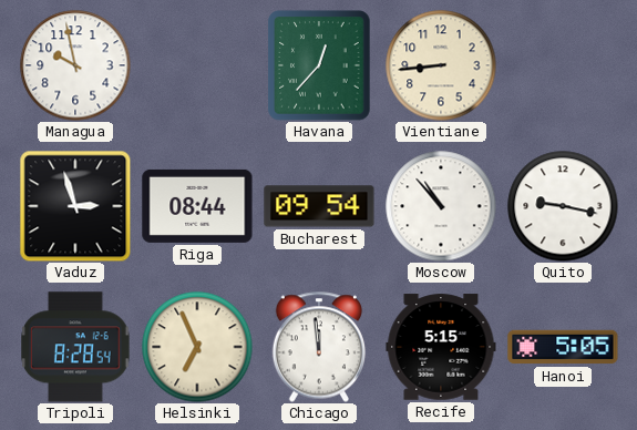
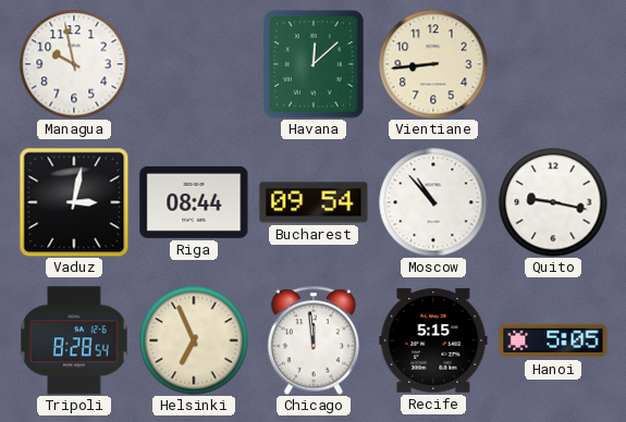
Havana: 12:37 -> 12:08 (314, 64)
Vaduz: 2:57 -> 3:02 (74, 202)
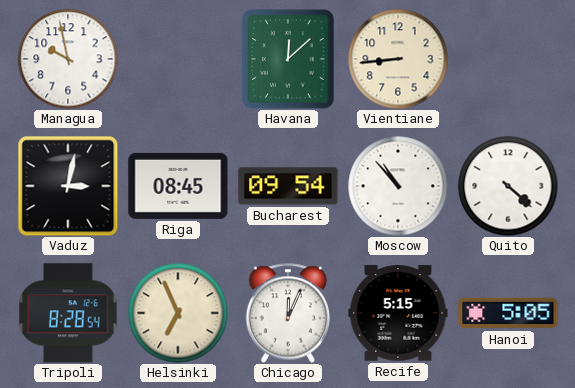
Riga: 08:44 -> 08:45 (178, 186)
Quito: 9:17 -> 4:22 (508, 186)
Chicago: 11:59 -> 12:04 (287, 313)
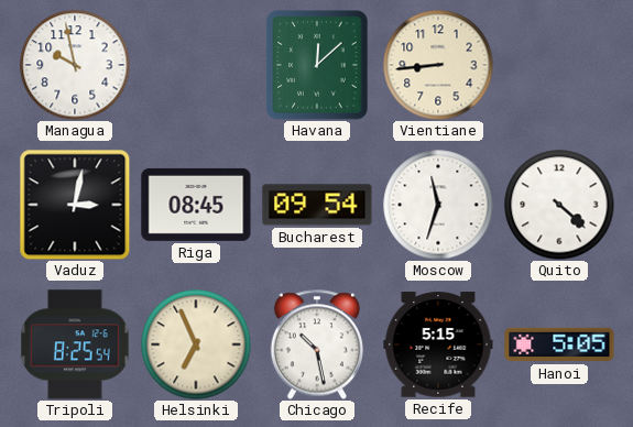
Moscow: 10:53 -> 11:33 (438, 205)
Tripoli: 8:28 -> 8:25 (76, 344)
Chicago: 12:04 -> 10:28 (316, 344)
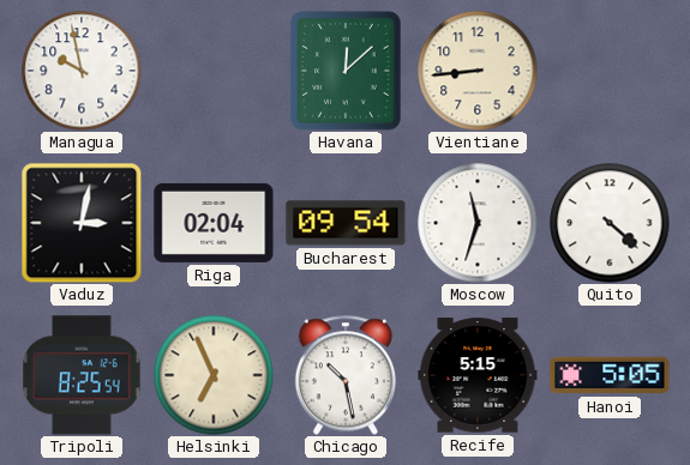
Riga: 08:45 -> 02:04 (214, 223)
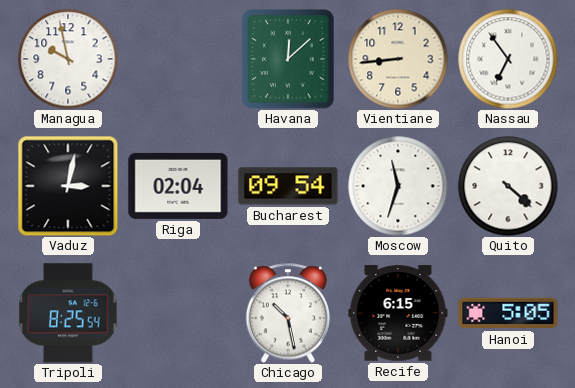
Nassau: none -> 6:54 (508, 59)
Helsinki: 6:56 -> none (214, 375)
Recife: 5:15 -> 6:15 (398, 313)
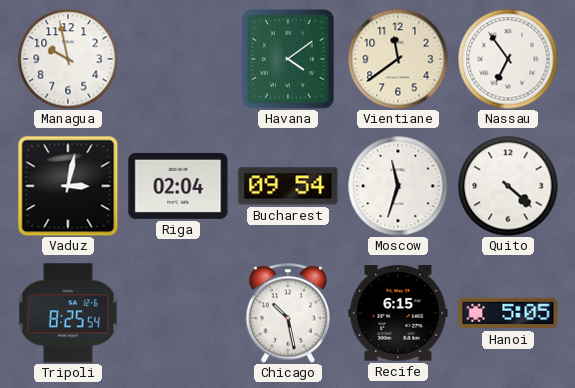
Havana: 12:08 -> 4:09 (288, 59)
Vientiane: 8:44 -> 11:39 (398, 59)
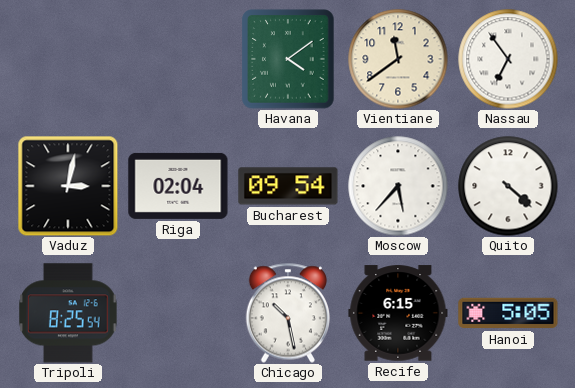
Managua: 9:58 -> none (68, 59)
Moscow: 11:33 -> 5:37 (398, 186)
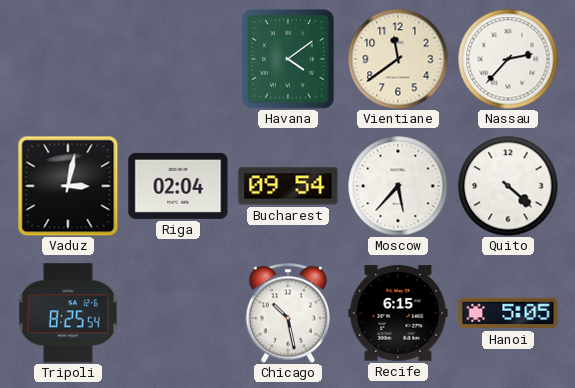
Nassau: 6:54 -> 2:37 (508, 59)
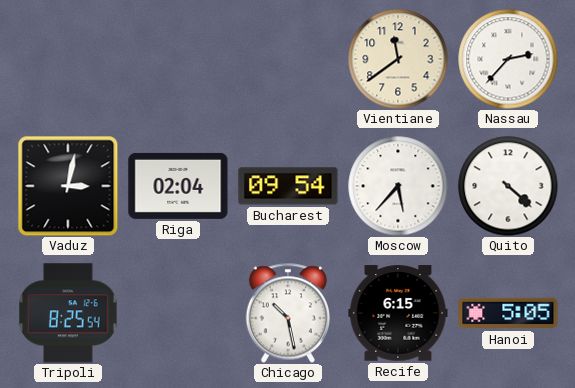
Havana: 4:09 -> none (288, 59)
